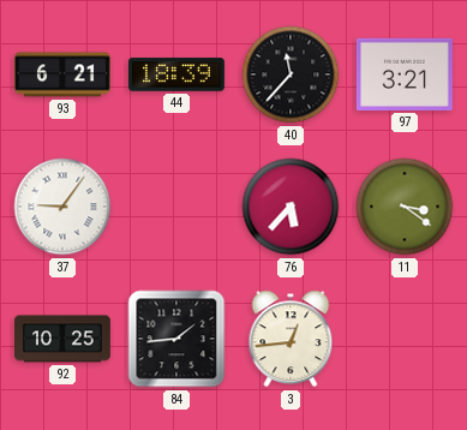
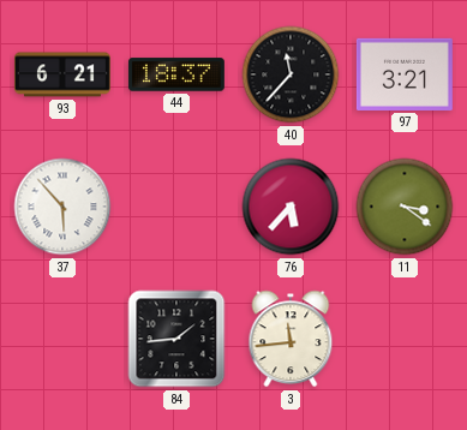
44: 18:39 -> 18:37 (176, 74)
37: 9:06 -> 5:53 (62, 207)
92: 10:25 -> none (62, 339)
3: 12:44 -> 11:44 (291, 339)
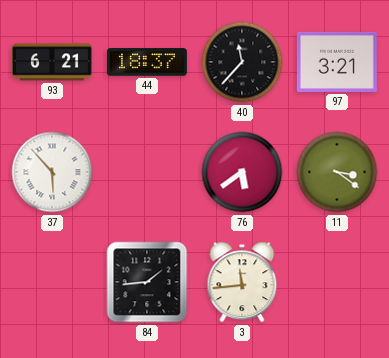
76: 5:37 -> 5:39 (242, 172)
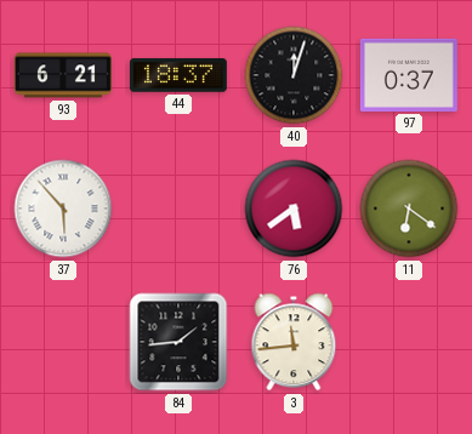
40: 11:37 -> 12:03 (294, 75)
97: 3:21 -> 0:37 (409, 75)
11: 3:21 -> 6:21 (409, 209)
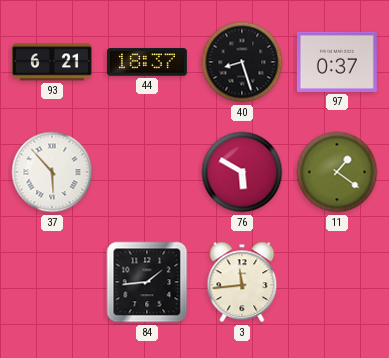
40: 12:03 -> 8:27 (242, 62)
76: 5:39 -> 5:50 (242, 172)
11: 6:21 -> 1:21 (337, 172)
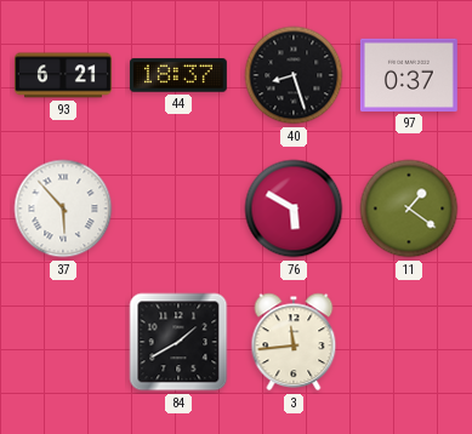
84: 1:44 -> 1:40 (178, 342)
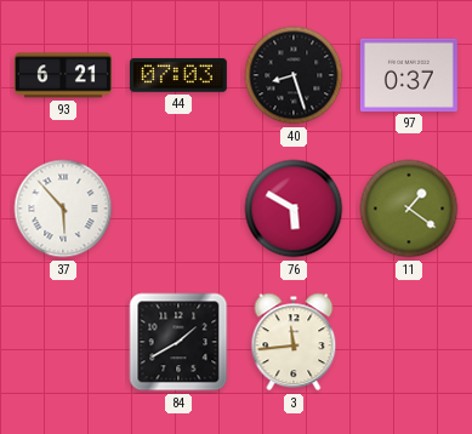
44: 18:37 -> 07:03 (178, 75)
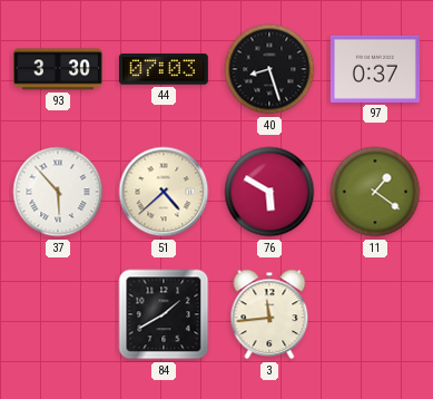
93: 6:21 -> 3:30 (58, 69)
51: none -> 4:38 (164, 192)
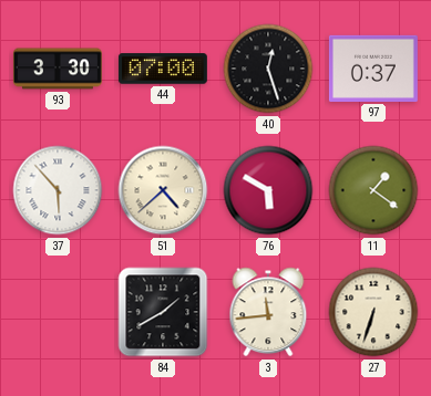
44: 07:03 -> 07:00 (163, 69)
40: 8:27 -> 12:27 (268, 69)
27: none -> 6:33 (373, 312)
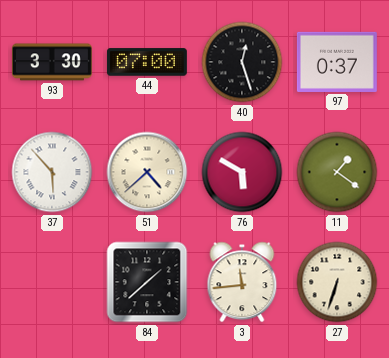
84: 1:40 -> 1:38 (147, 282)
